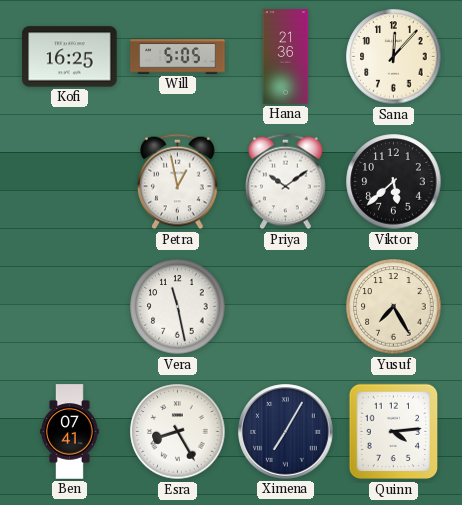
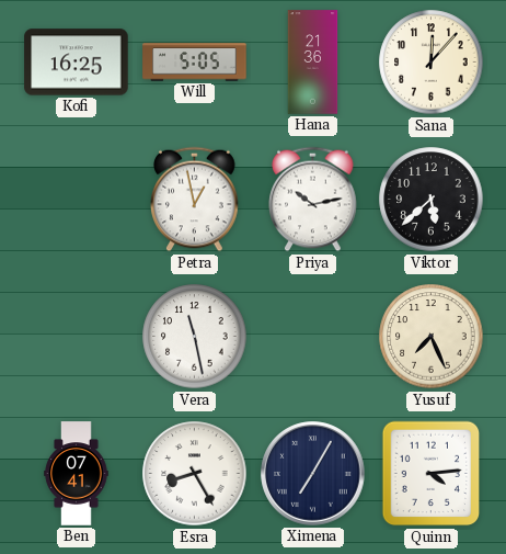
Priya: 10:09 -> 10:13 (313, 200)
Yusuf: 7:25 -> 7:26 (432, 337)
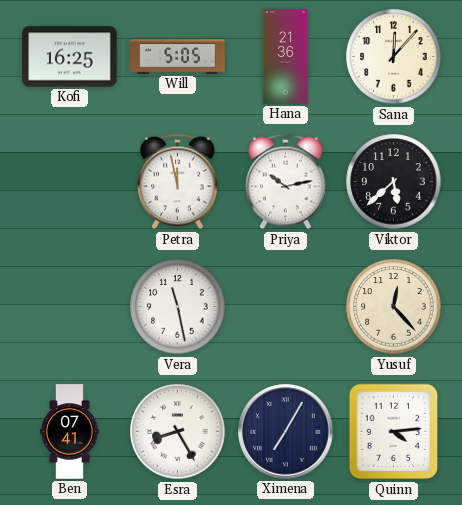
Petra: 12:58 -> 11:58 (178, 182)
Yusuf: 7:26 -> 12:23 (394, 307)
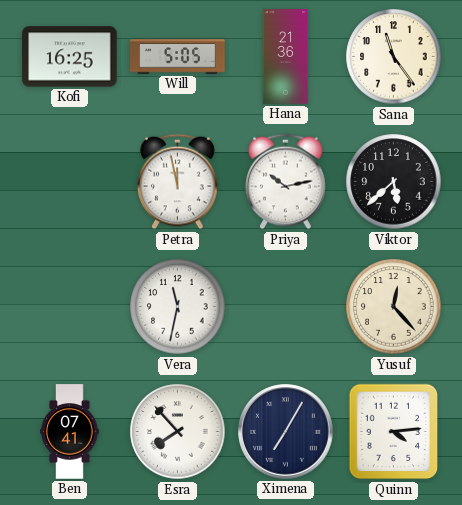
Sana: 12:07 -> 11:24 (394, 57)
Vera: 11:28 -> 11:32 (178, 307)
Esra: 8:25 -> 7:53 (178, 432)
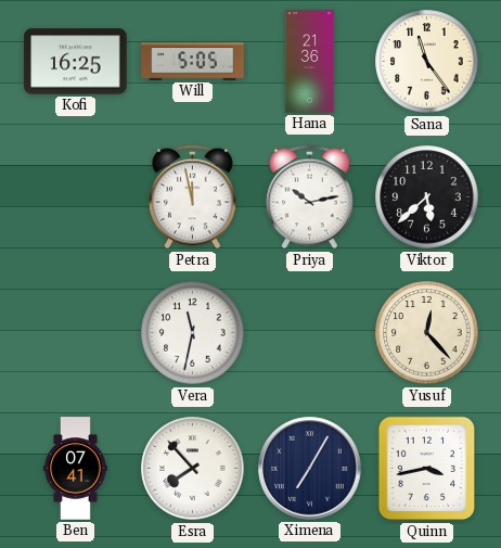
Quinn: 4:14 -> 3:43 (427, 469)
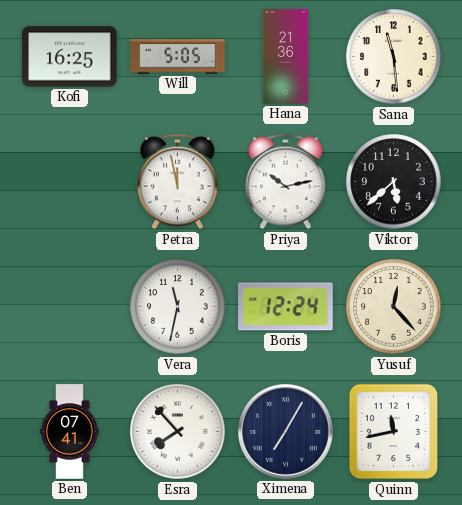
Sana: 11:24 -> 11:29 (394, 57)
Boris: none -> 12:24 (286, 307)
Quinn: 3:43 -> 11:43 (394, 432)
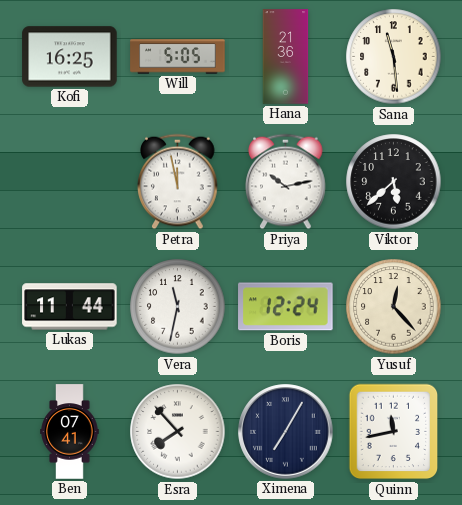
Lukas: none -> 11:44 (70, 307)
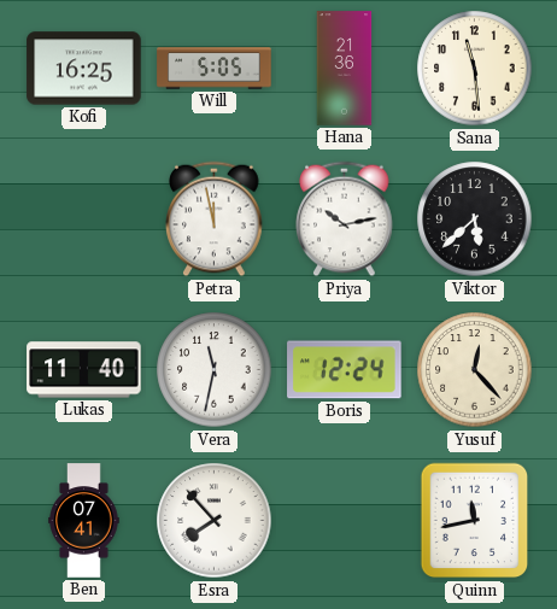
Lukas: 11:44 -> 11:40 (84, 370)
Ximena: 7:05 -> none (286, 432)
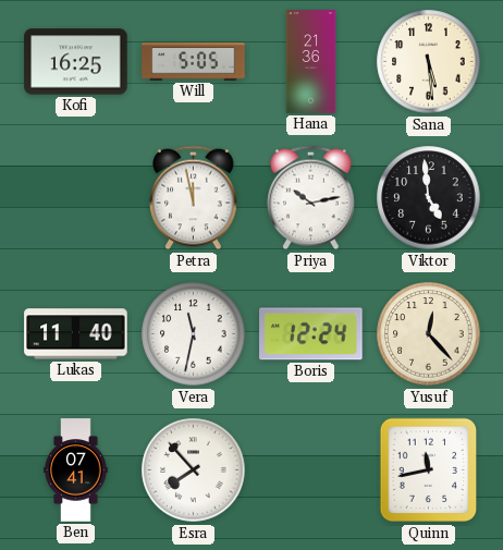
Sana: 11:29 -> 5:29 (429, 62)
Viktor: 5:38 -> 4:59 (429, 198)
